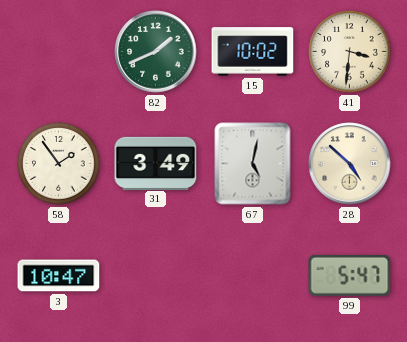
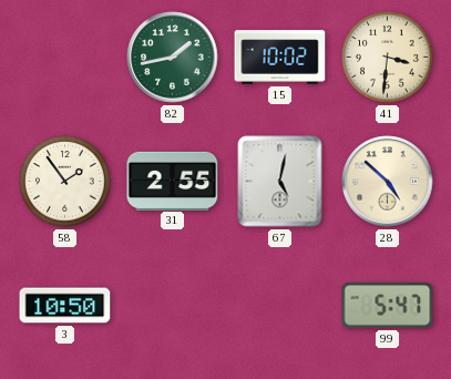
82: 1:41 -> 1:43 (173, 58)
31: 3:49 -> 2:55 (173, 181)
3: 10:47 -> 10:50 (65, 306)
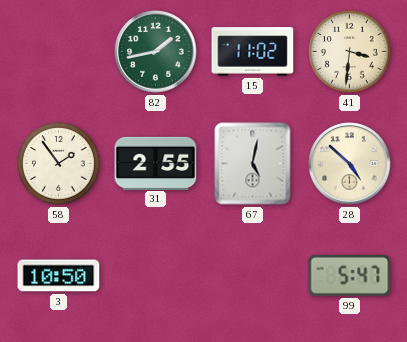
15: 10:02 -> 11:02 (253, 52)
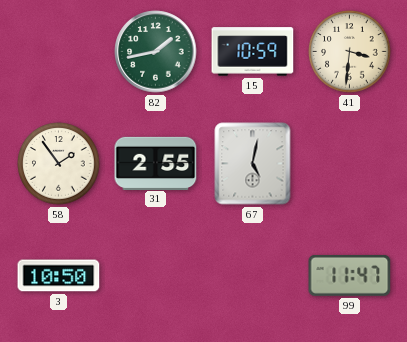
15: 11:02 -> 10:59 (253, 52)
28: 4:52 -> none (350, 164)
99: 5:47 -> 11:47 (350, 275)
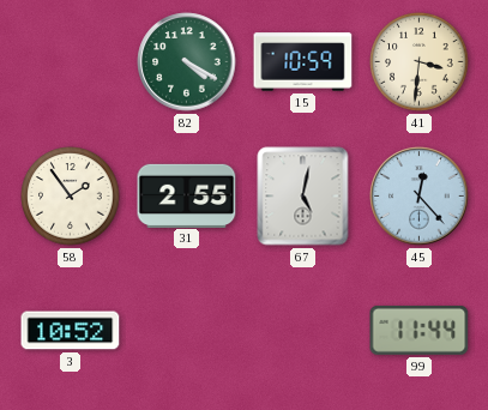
82: 1:43 -> 4:20 (187, 62)
45: none -> 12:23 (420, 197)
3: 10:50 -> 10:52 (71, 331)
99: 11:47 -> 11:44 (420, 330)
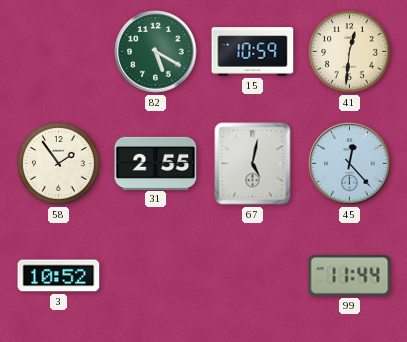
82: 4:20 -> 5:20 (156, 52)
41: 3:31 -> 12:31 (350, 52)
